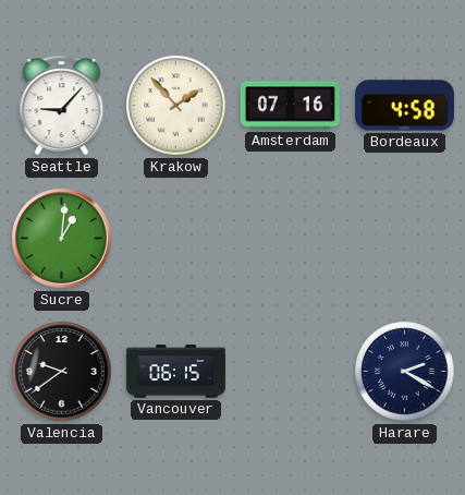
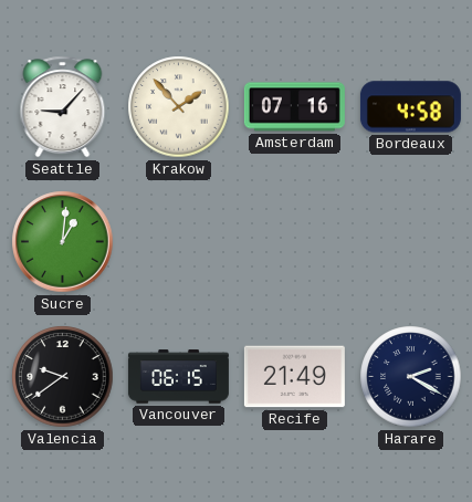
Recife: none -> 21:49 (294, 377)
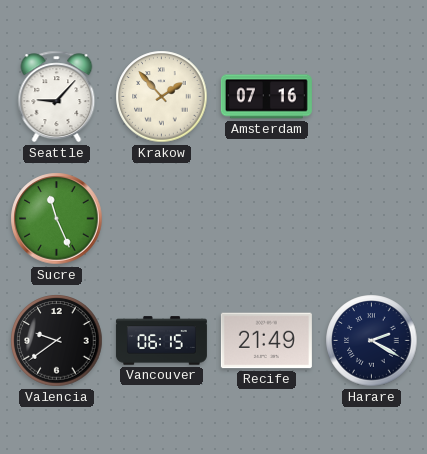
Bordeaux: 4:58 -> none (410, 107)
Sucre: 1:01 -> 11:26 (57, 219)
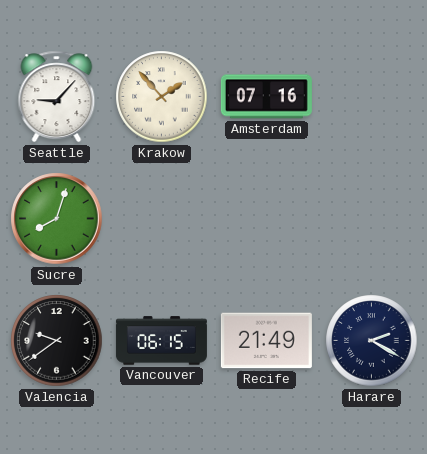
Sucre: 11:26 -> 8:03 (57, 219)
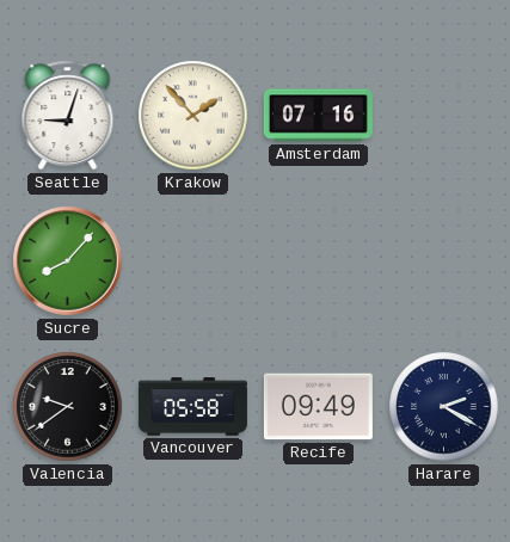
Seattle: 9:07 -> 9:03 (68, 116)
Sucre: 8:03 -> 8:07 (68, 261)
Vancouver: 06:15 -> 05:58 (192, 407)
Recife: 21:49 -> 09:49 (318, 407)
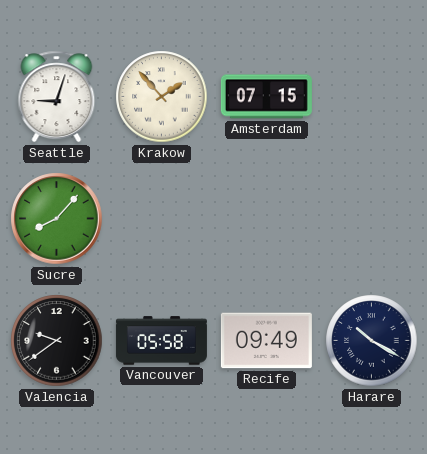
Amsterdam: 07:16 -> 07:15 (266, 97)
Harare: 2:20 -> 10:20 (372, 341)
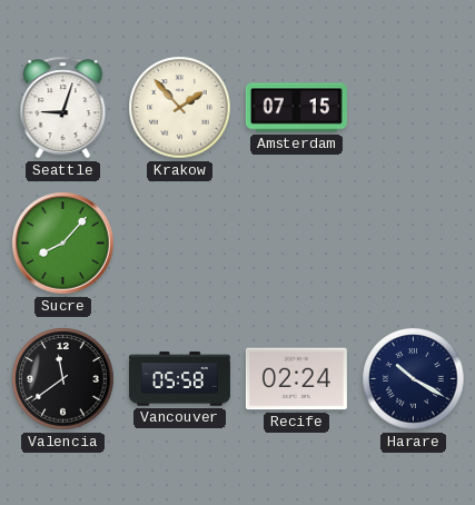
Valencia: 9:39 -> 11:39 (63, 379)
Recife: 09:49 -> 02:24 (296, 379)
